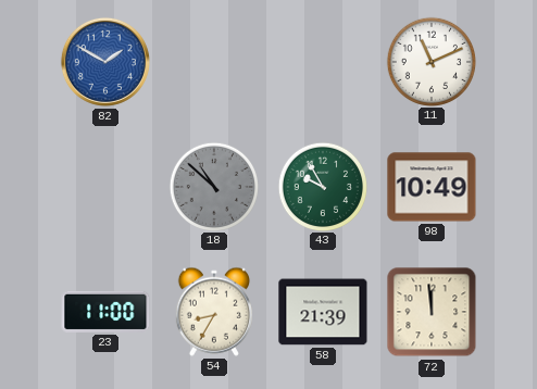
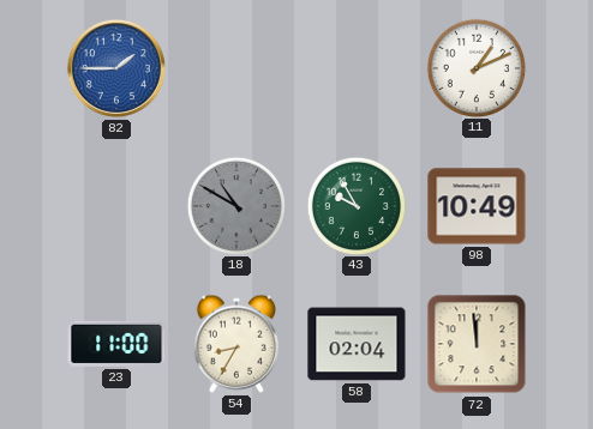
82: 1:50 -> 1:45 (116, 68)
11: 11:11 -> 1:11 (475, 67)
18: 10:52 -> 10:50 (235, 205)
58: 21:39 -> 02:04 (357, 344)
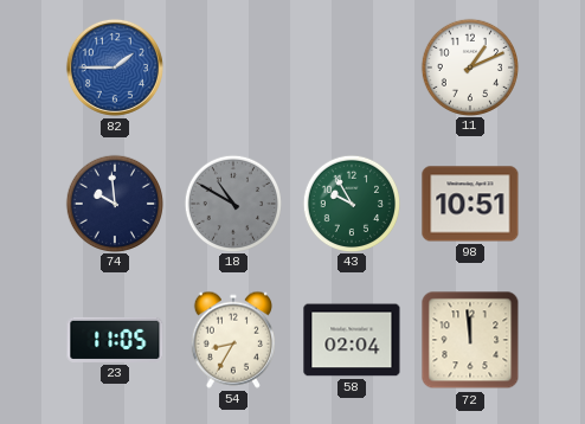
74: none -> 9:59 (114, 203)
98: 10:49 -> 10:51 (470, 204)
23: 11:00 -> 11:05 (115, 340)
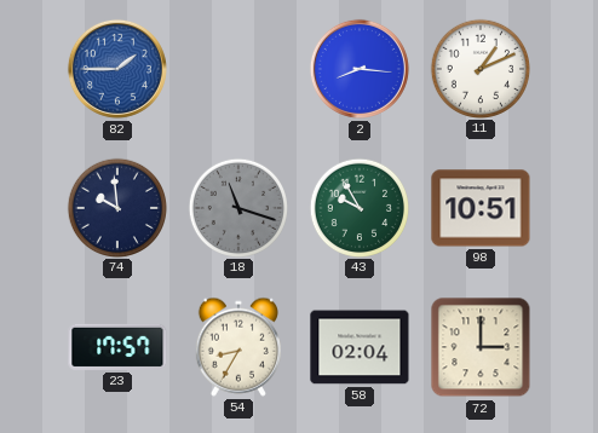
2: none -> 8:16 (360, 69)
18: 10:50 -> 11:18 (237, 207)
23: 11:05 -> 17:57 (117, 347)
72: 11:59 -> 3:00 (481, 347)
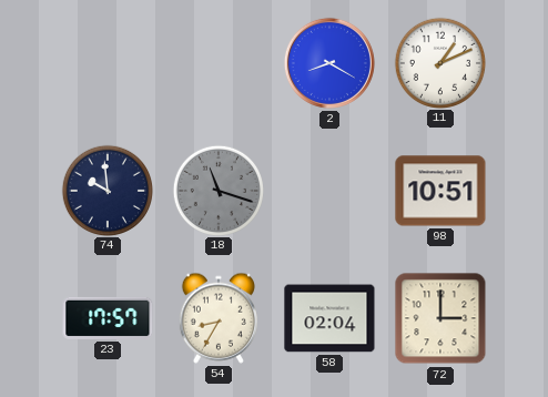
82: 1:45 -> none (117, 69)
2: 8:16 -> 8:20 (329, 63)
43: 9:55 -> none (358, 207)
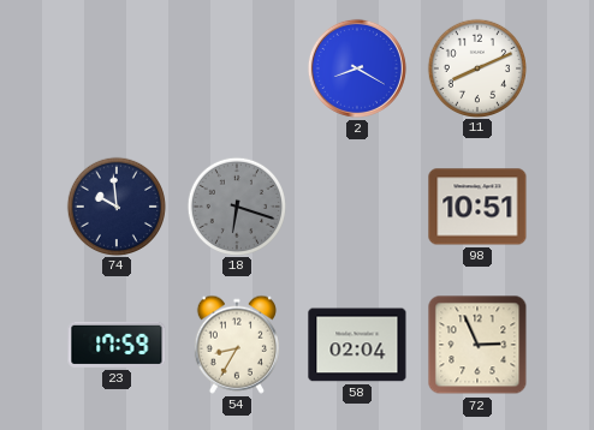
11: 1:11 -> 8:11 (476, 67)
18: 11:18 -> 6:18 (236, 205)
23: 17:57 -> 17:59 (117, 345)
72: 3:00 -> 2:56 (477, 345)
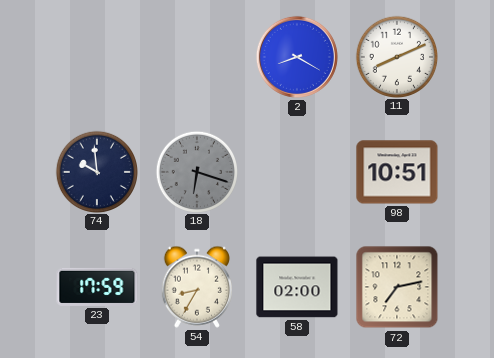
58: 02:04 -> 02:00 (297, 287)
72: 2:56 -> 7:13 (397, 287)
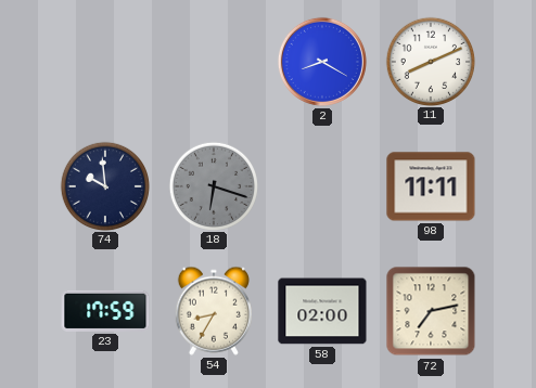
98: 10:51 -> 11:11 (431, 186)
